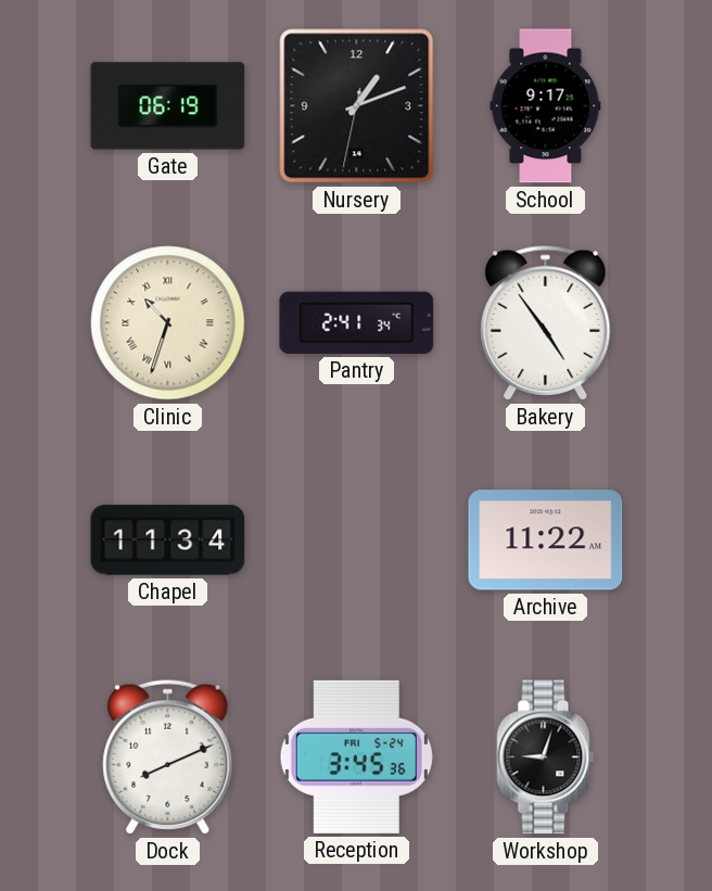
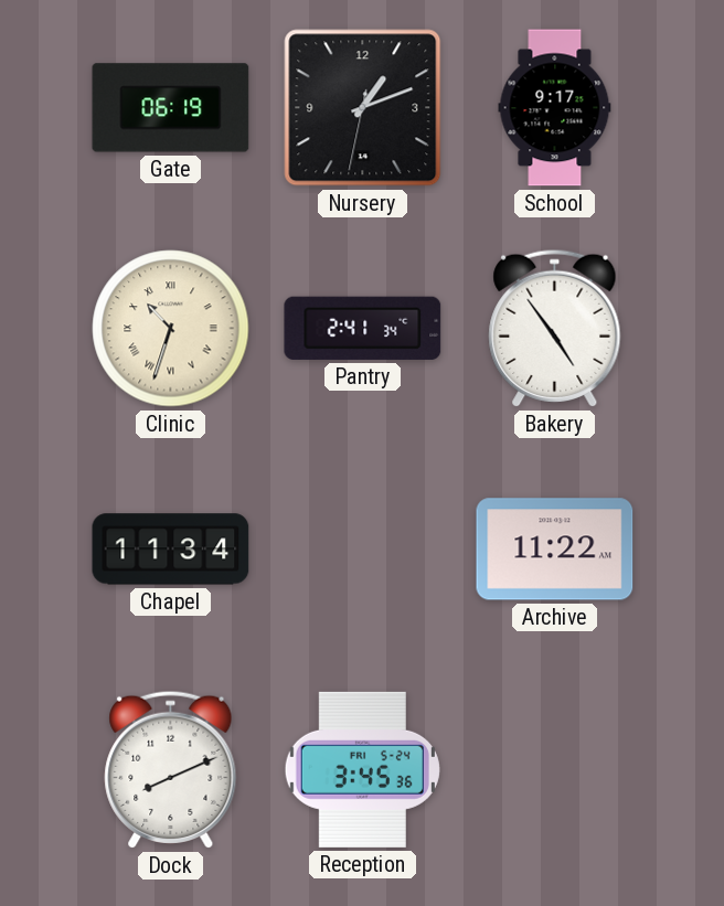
Workshop: 9:03 -> none (546, 758)
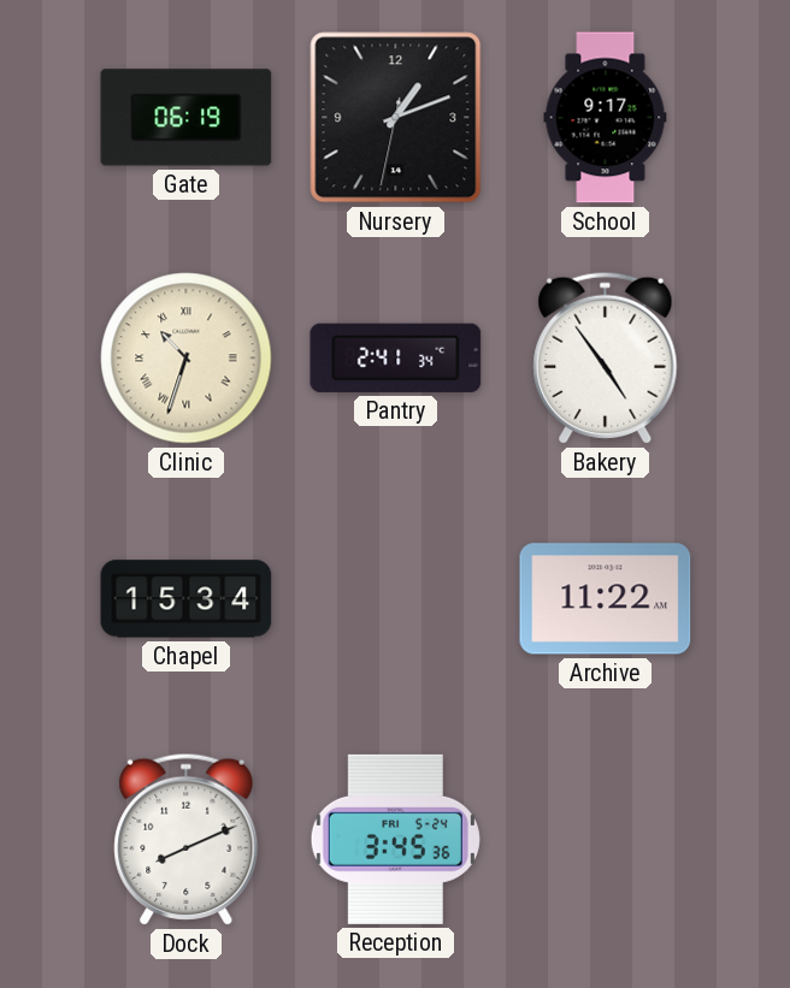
Chapel: 11:34 -> 15:34 (187, 599)
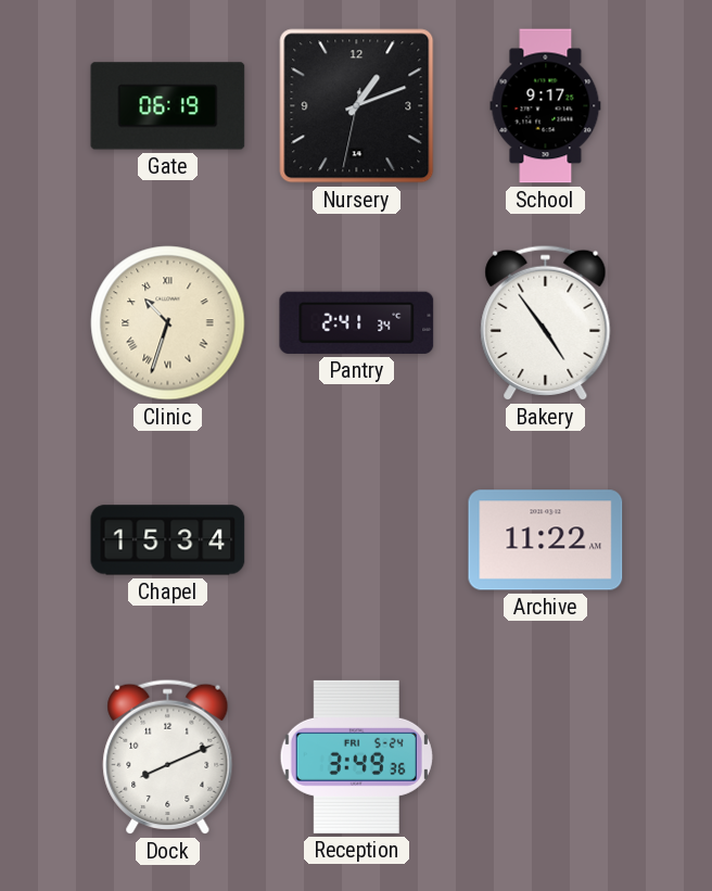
Reception: 3:45 -> 3:49 (356, 756)
